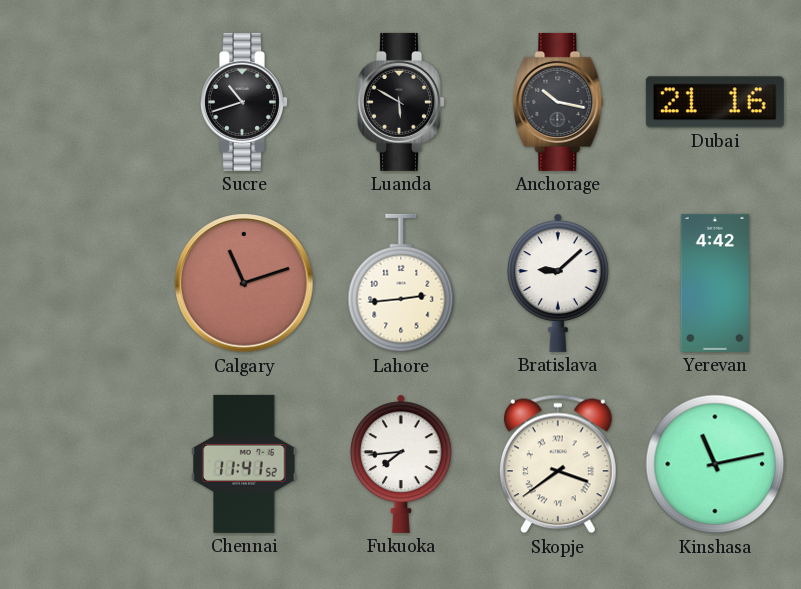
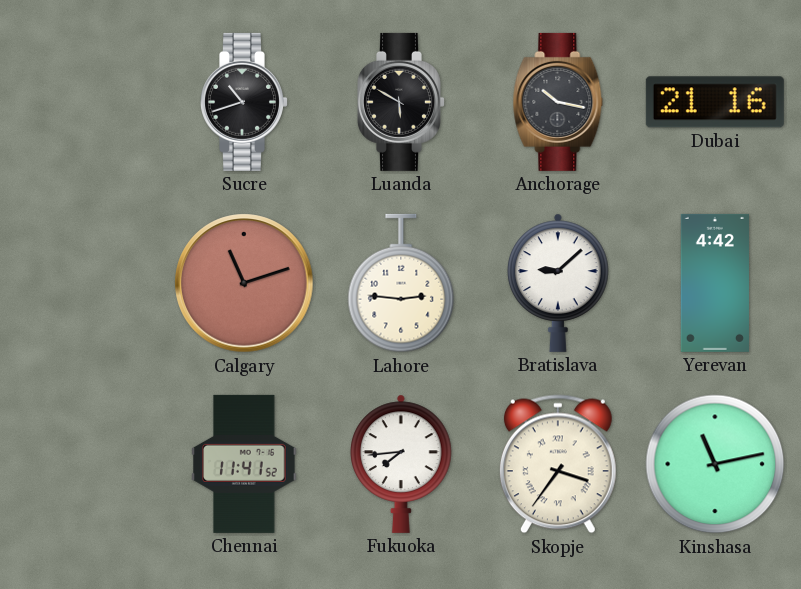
Lahore: 2:44 -> 2:46 (401, 283)
Skopje: 3:39 -> 3:36 (558, 464)
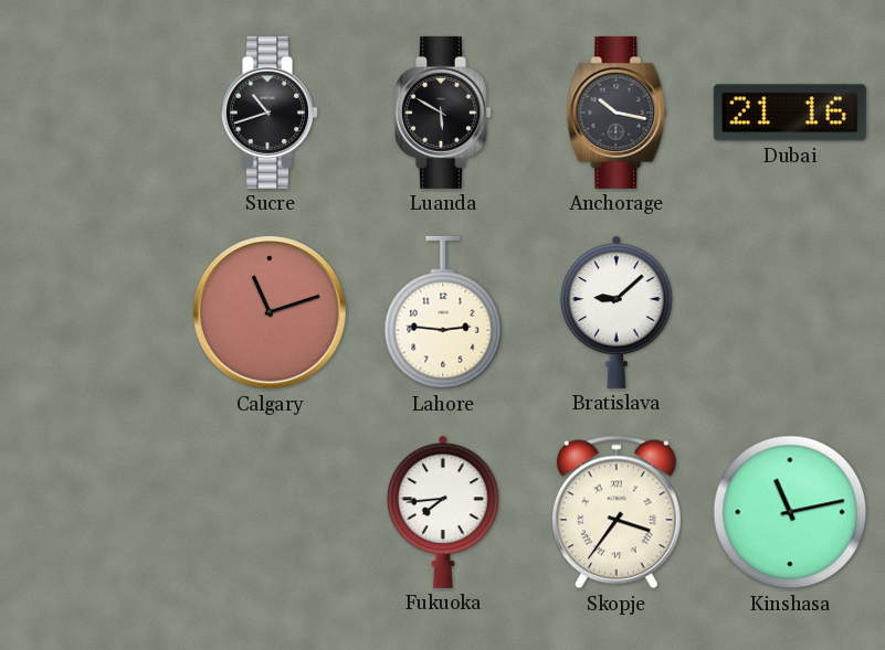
Yerevan: 4:42 -> none (715, 283)
Chennai: 11:41 -> none (244, 464)
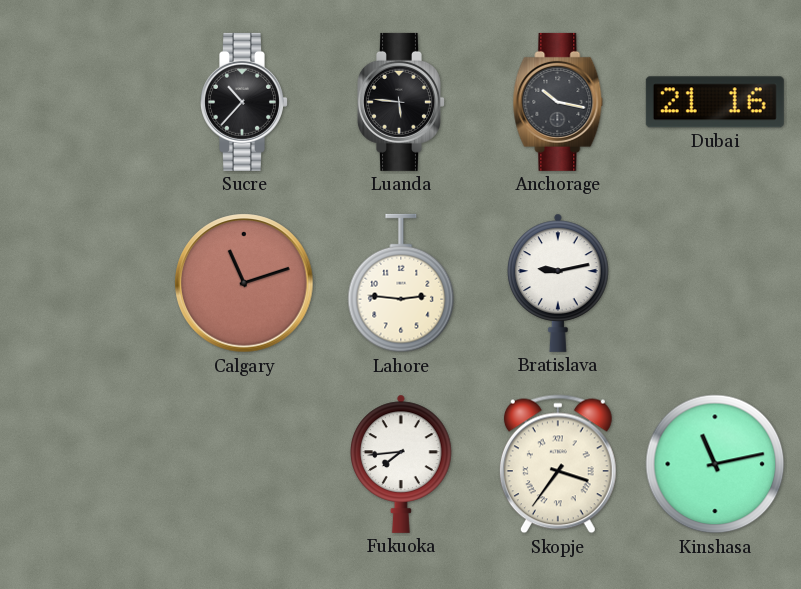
Sucre: 10:42 -> 10:37 (245, 102)
Luanda: 5:50 -> 5:46 (402, 102)
Bratislava: 9:08 -> 9:13 (558, 283)
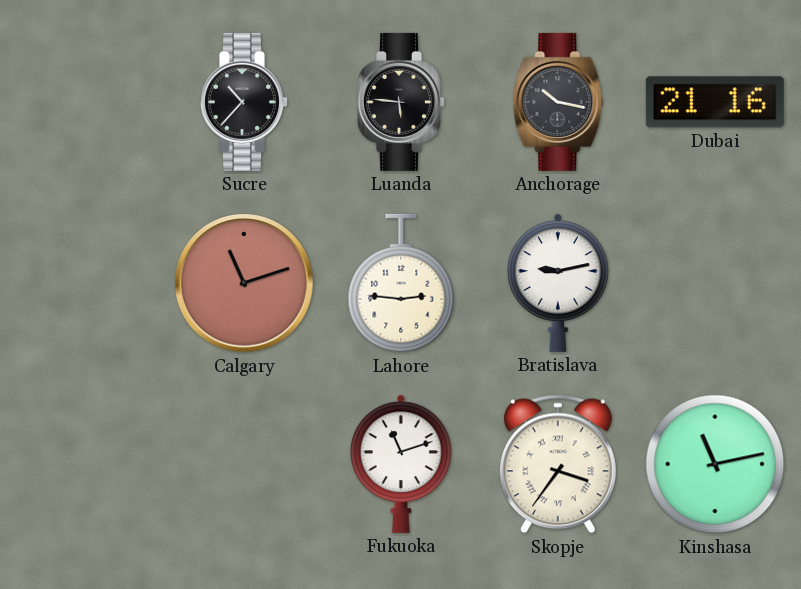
Fukuoka: 7:44 -> 11:12 (401, 464)
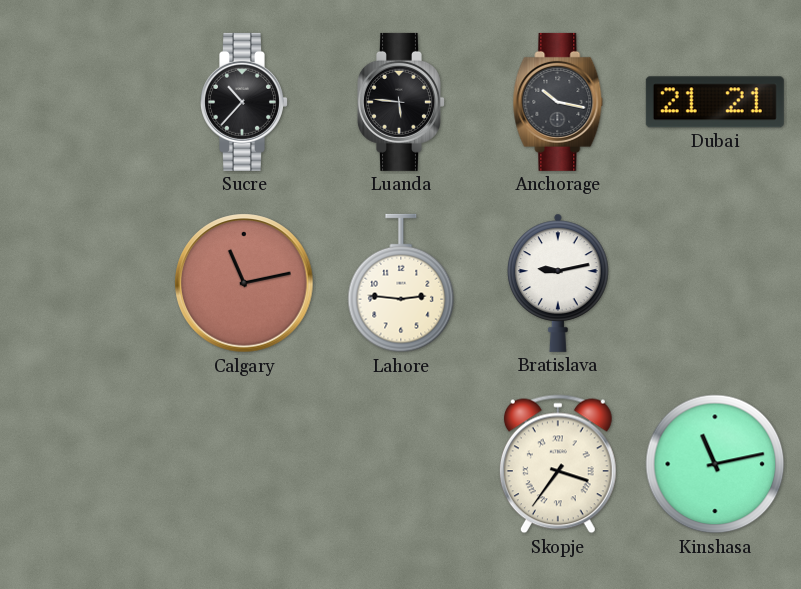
Dubai: 21:16 -> 21:21 (715, 102)
Calgary: 11:12 -> 11:13 (244, 283)
Fukuoka: 11:12 -> none (401, 464)
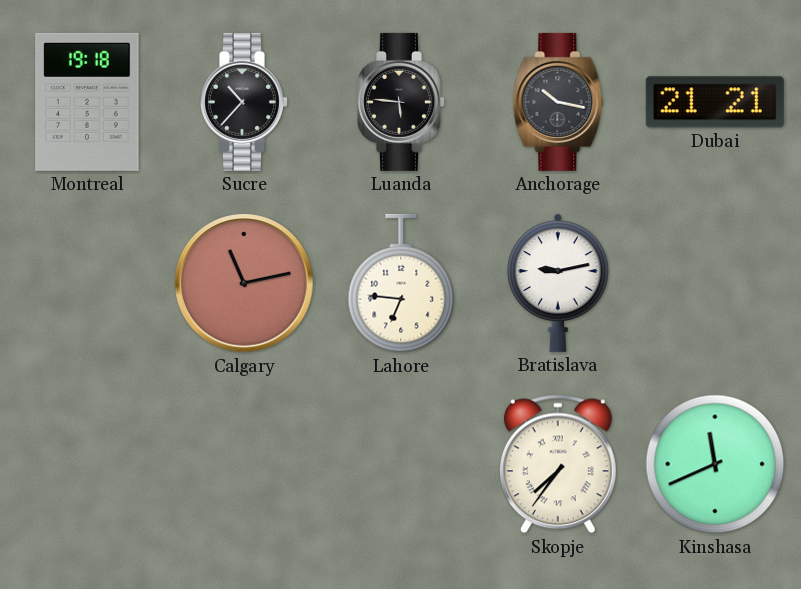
Montreal: none -> 19:18 (87, 102)
Lahore: 2:46 -> 6:46 (401, 283)
Skopje: 3:36 -> 7:36 (558, 464)
Kinshasa: 11:13 -> 11:41 (715, 464)
